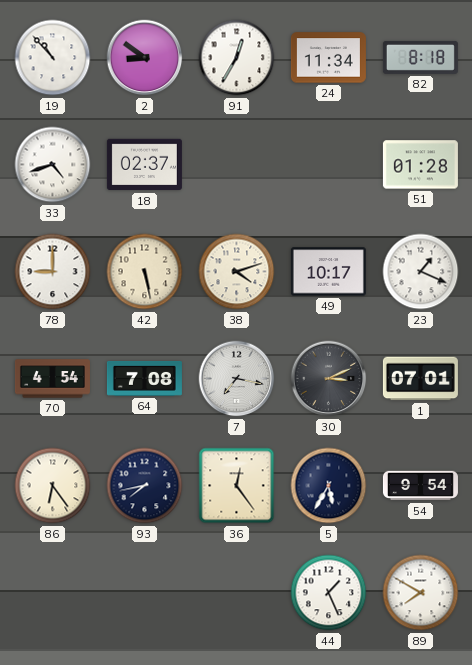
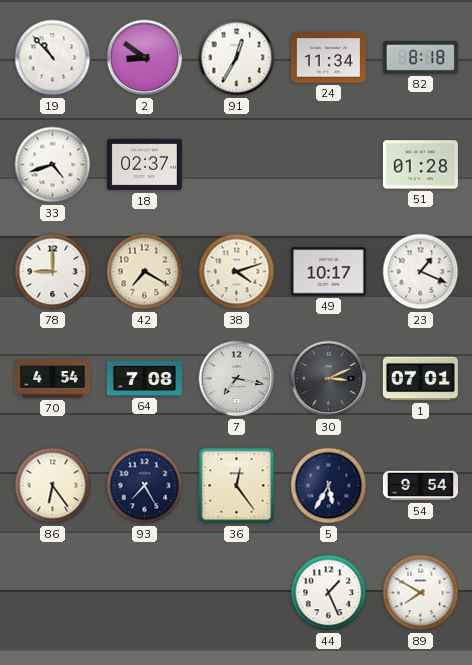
42: 5:28 -> 7:20 (145, 272)
93: 7:43 -> 7:25 (145, 486)
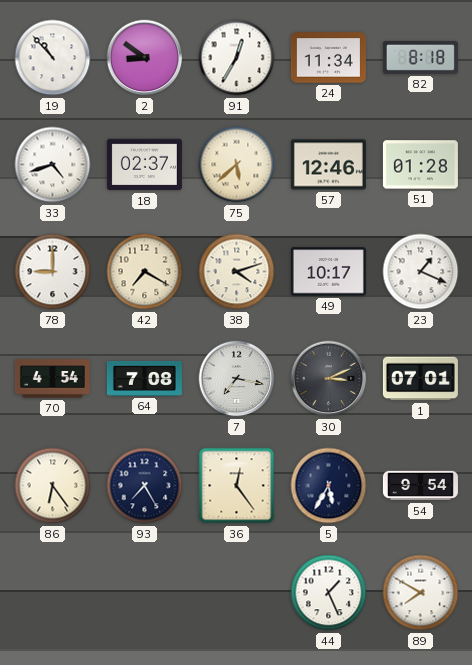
75: none -> 5:38 (237, 165)
57: none -> 12:46 (328, 165)
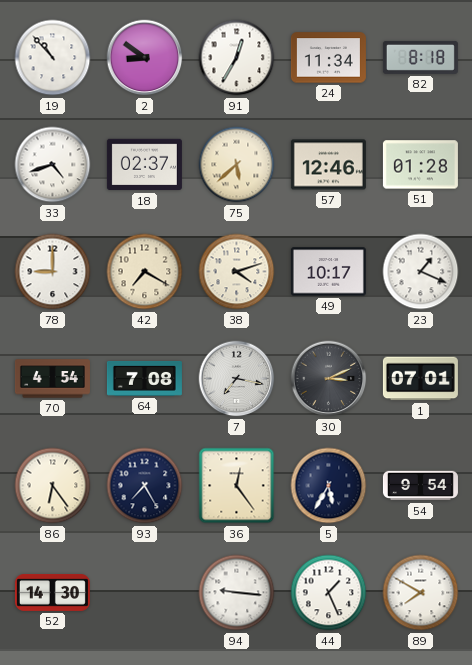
52: none -> 14:30 (52, 592)
94: none -> 9:16 (237, 593)
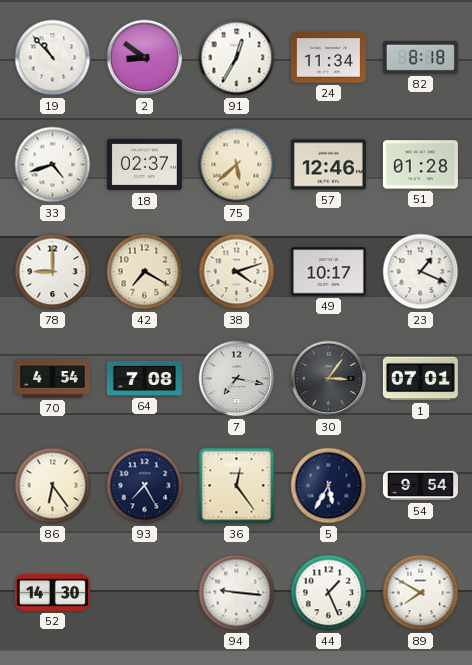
30: 3:11 -> 3:06 (329, 379)
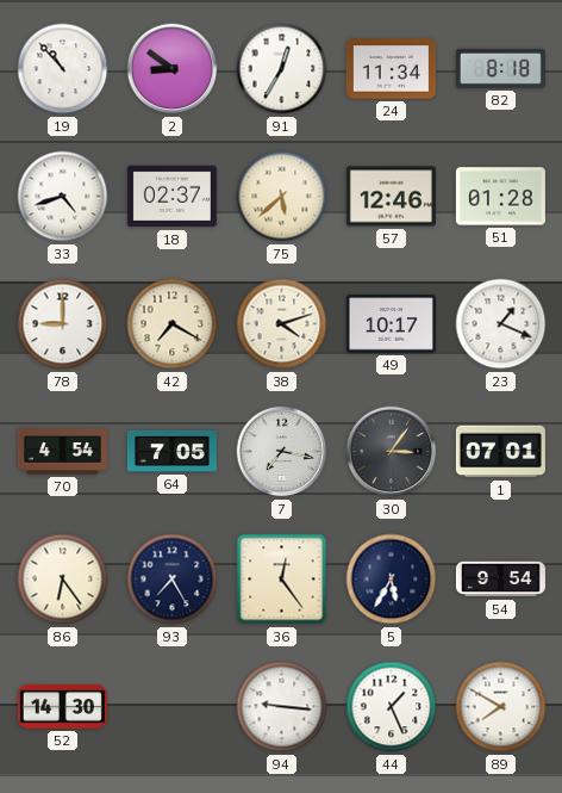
64: 7:08 -> 7:05 (171, 451)
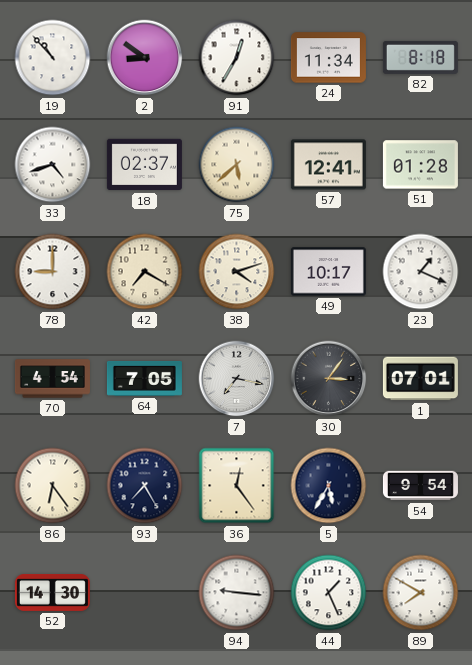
57: 12:46 -> 12:41 (328, 165)
